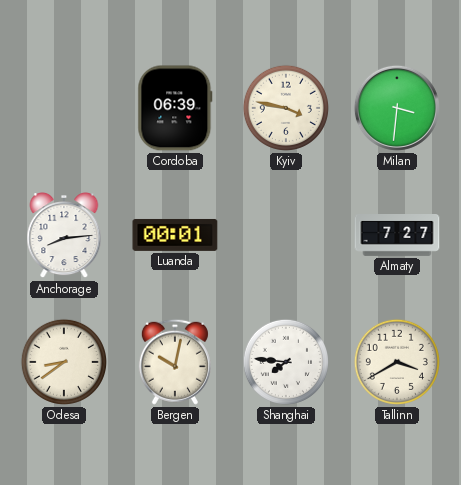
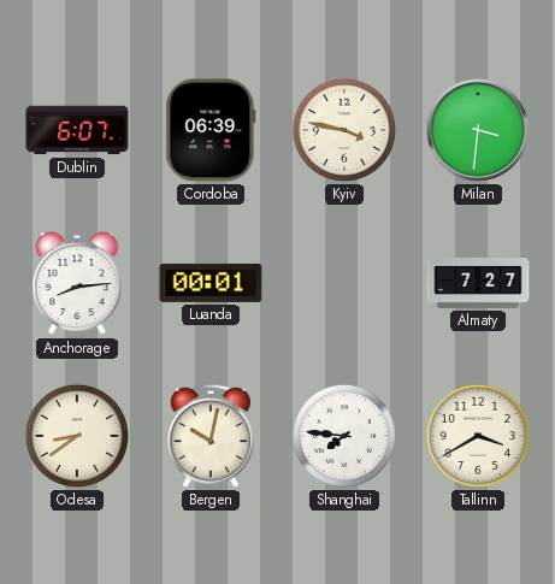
Dublin: none -> 6:07 (77, 130)
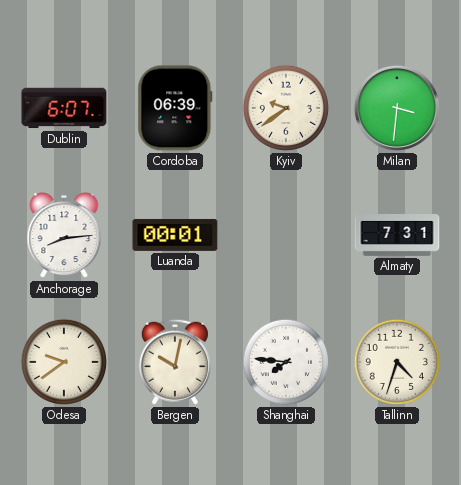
Kyiv: 3:47 -> 9:39 (286, 108)
Almaty: 7:27 -> 7:31 (397, 236)
Odesa: 8:39 -> 9:39 (64, 362)
Tallinn: 3:40 -> 4:33 (397, 362)
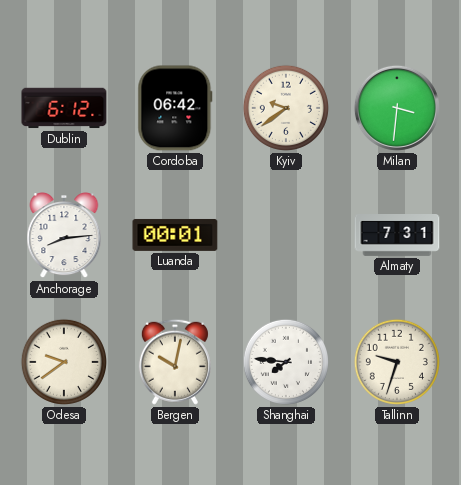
Dublin: 6:07 -> 6:12 (64, 108)
Cordoba: 06:39 -> 06:42 (175, 108)
Tallinn: 4:33 -> 9:33 (397, 362)
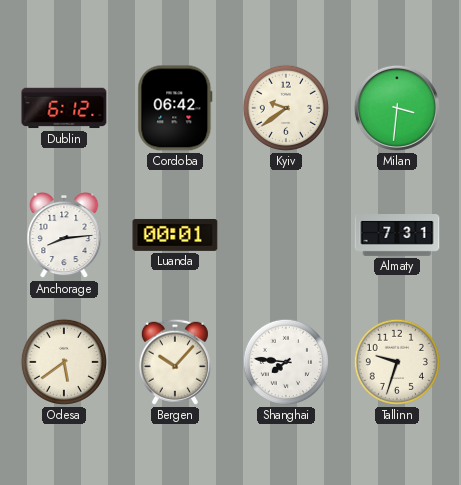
Odesa: 9:39 -> 5:39 (64, 362)
Bergen: 10:02 -> 10:07 (175, 362)
